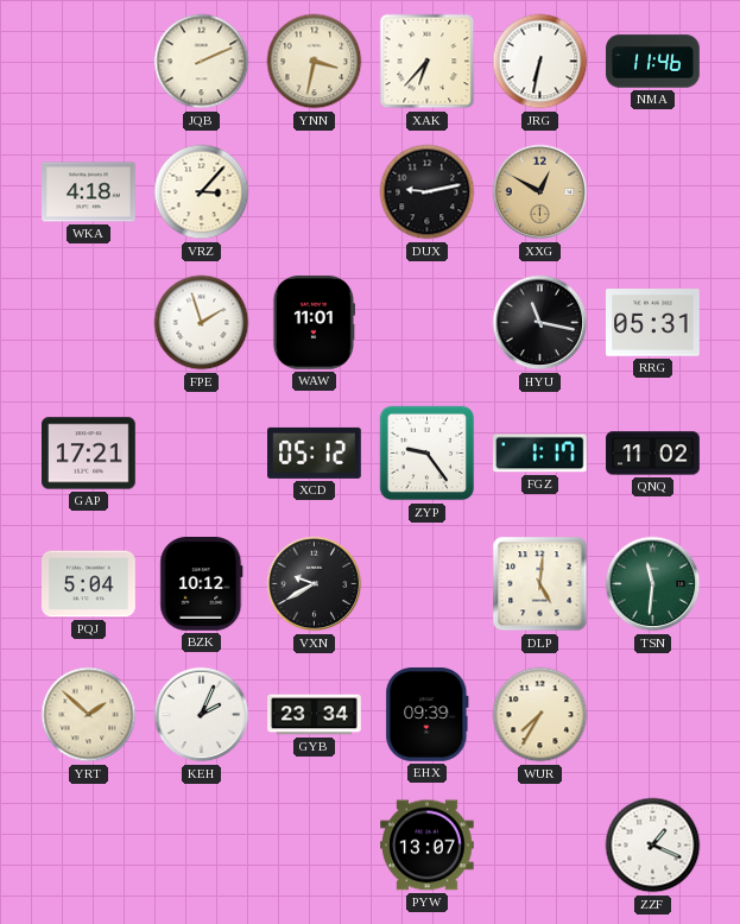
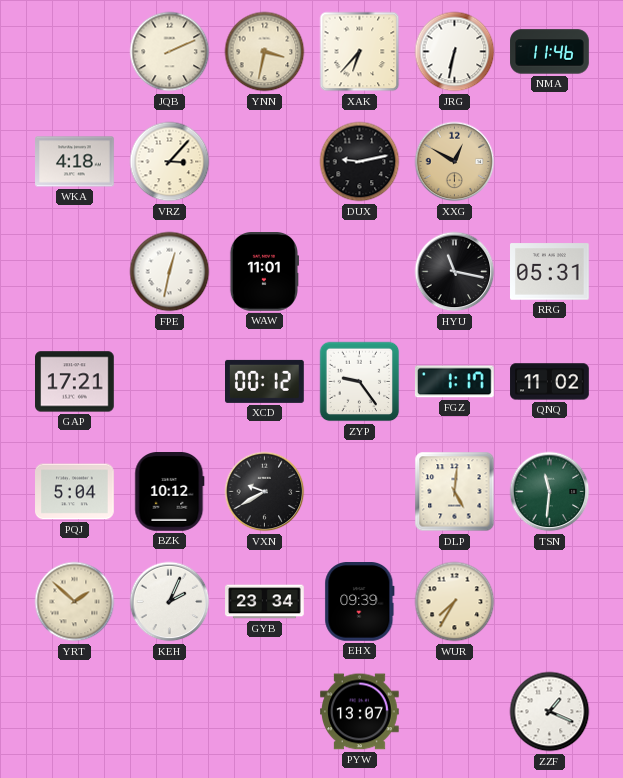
FPE: 1:57 -> 12:32 (170, 272)
XCD: 05:12 -> 00:12 (265, 381)
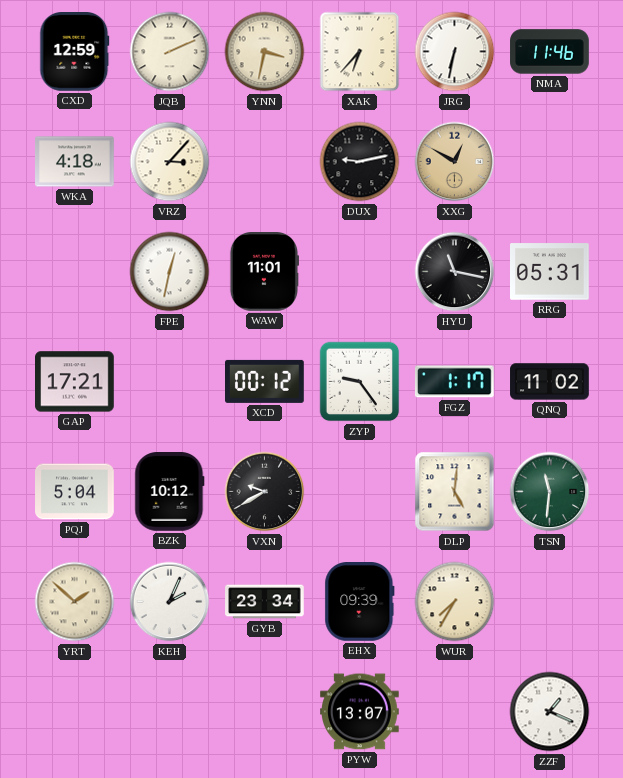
CXD: none -> 12:59 (75, 52)
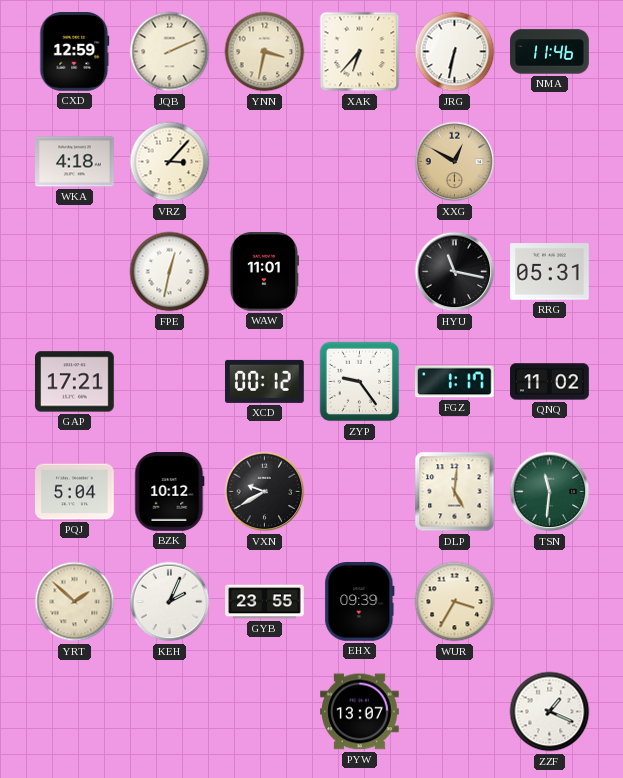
DUX: 9:13 -> none (360, 162)
GYB: 23:34 -> 23:55 (265, 602)
WUR: 7:35 -> 3:35 (455, 602)
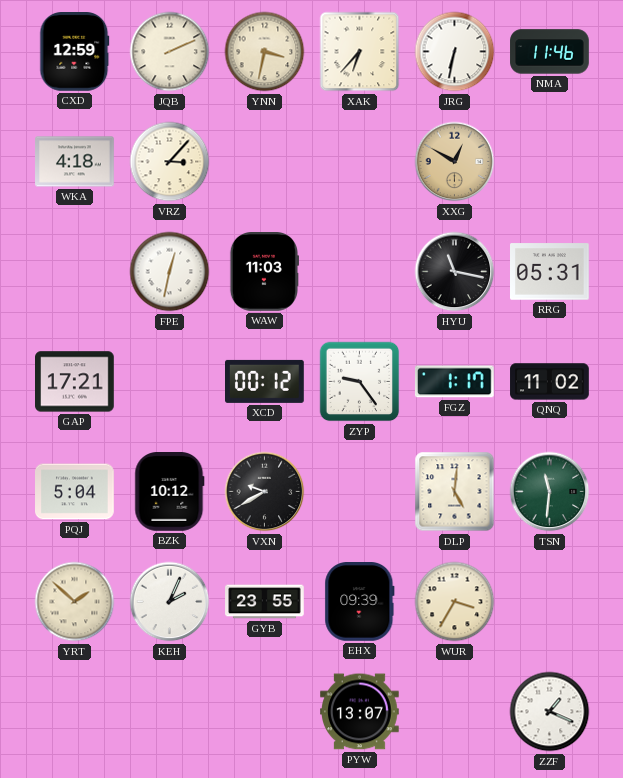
WAW: 11:01 -> 11:03 (263, 272)
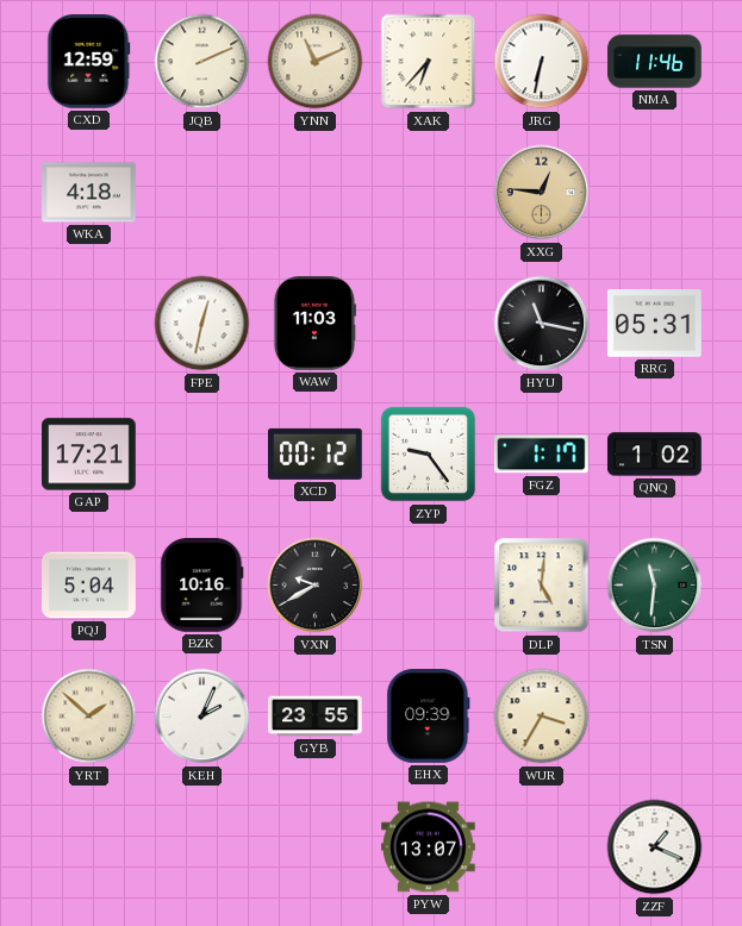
YNN: 3:32 -> 11:11 (316, 62)
VRZ: 3:07 -> none (170, 162)
XXG: 12:50 -> 12:46 (542, 193)
QNQ: 11:02 -> 1:02 (655, 455)
BZK: 10:12 -> 10:16 (202, 586)
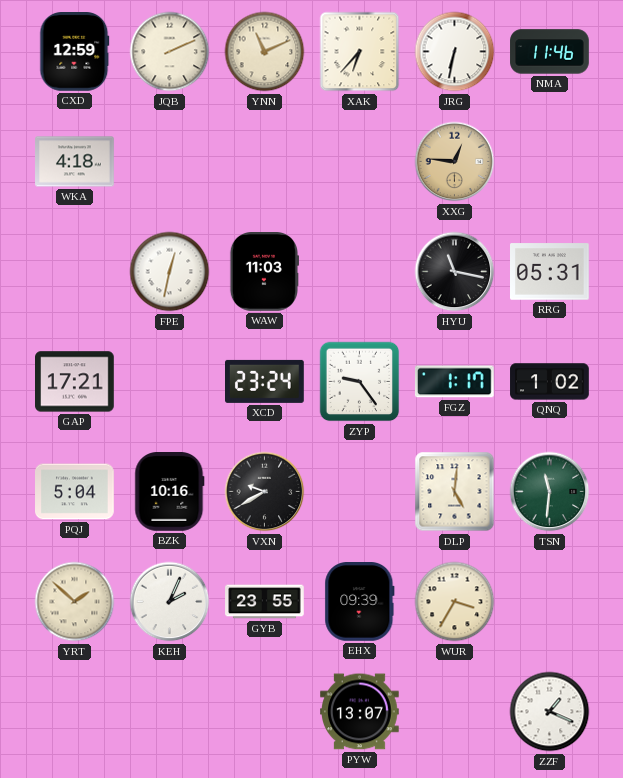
XCD: 00:12 -> 23:24 (265, 381)
